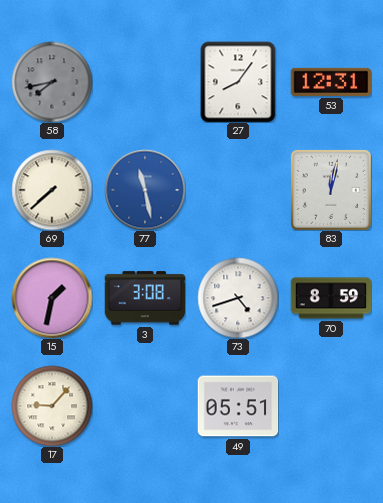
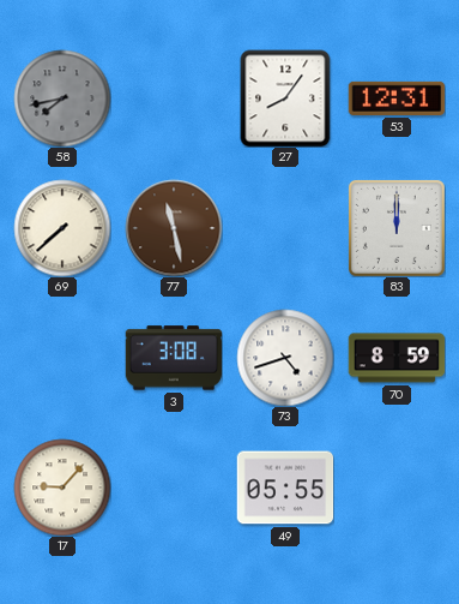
77 dial: blue -> brown (174, 228)
83: 12:02 -> 12:00 (397, 228)
15: 1:32 -> none (52, 298)
49: 05:51 -> 05:55 (285, 488)
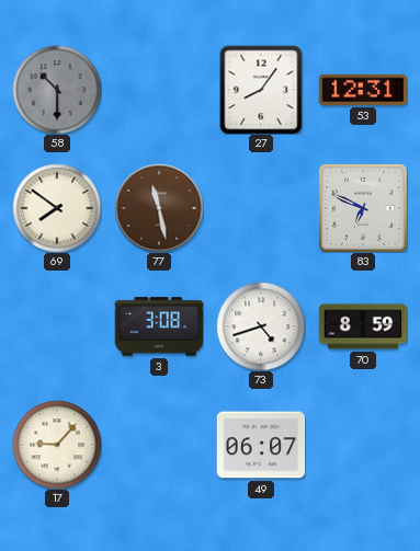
58: 7:43 -> 10:30 (57, 90)
69: 7:38 -> 7:51 (57, 208)
83: 12:00 -> 6:49 (363, 208)
49: 05:55 -> 06:07 (261, 445)
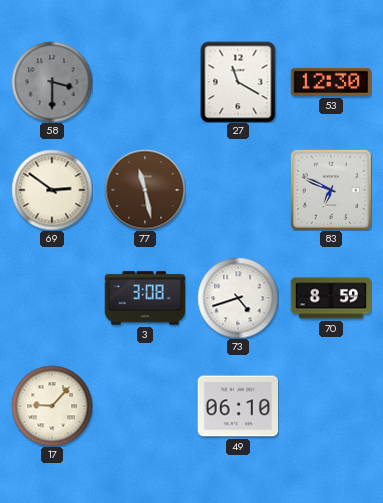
58: 10:30 -> 3:30 (52, 82)
27: 8:06 -> 11:20 (238, 82)
53: 12:31 -> 12:30 (331, 82)
69: 7:51 -> 2:51 (52, 190)
49: 06:07 -> 06:10 (238, 406)
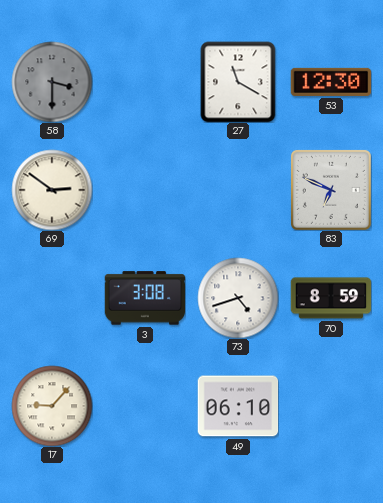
77: 11:28 -> none (145, 190)
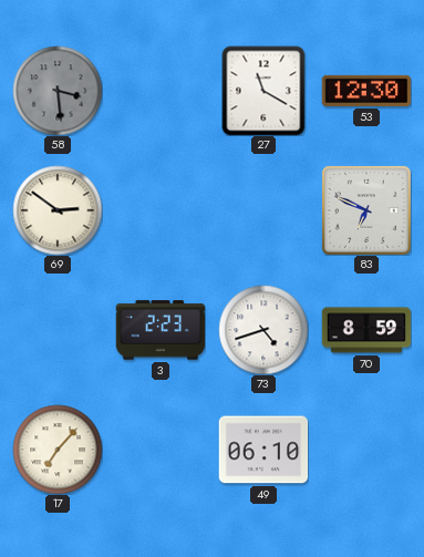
58: 3:30 -> 3:29 (58, 91)
3: 3:08 -> 2:23 (161, 330)
17: 9:07 -> 7:07 (58, 450)
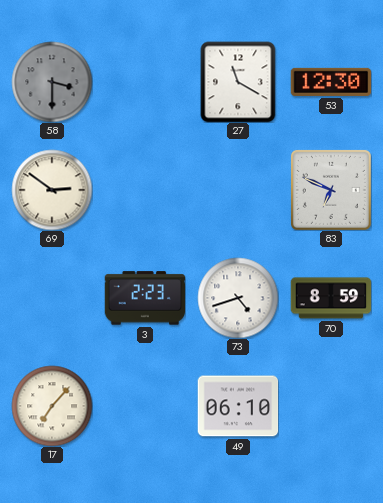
58: 3:29 -> 3:30 (52, 82)
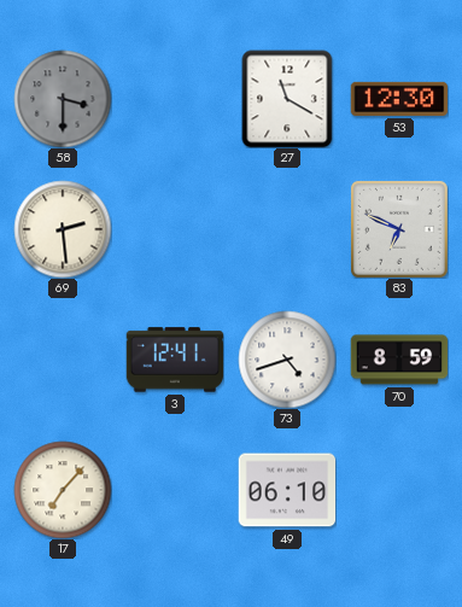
69: 2:51 -> 2:29 (63, 229)
3: 2:23 -> 12:41 (175, 360)
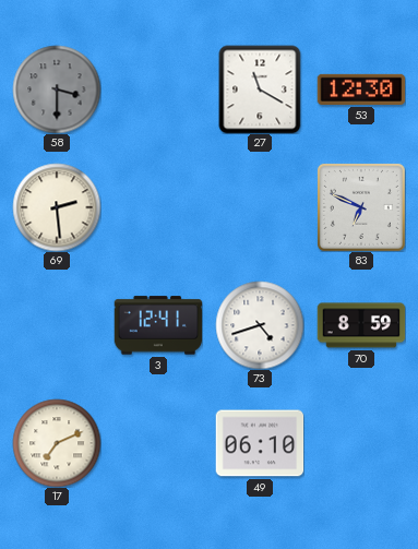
17: 7:07 -> 7:11 (57, 443)
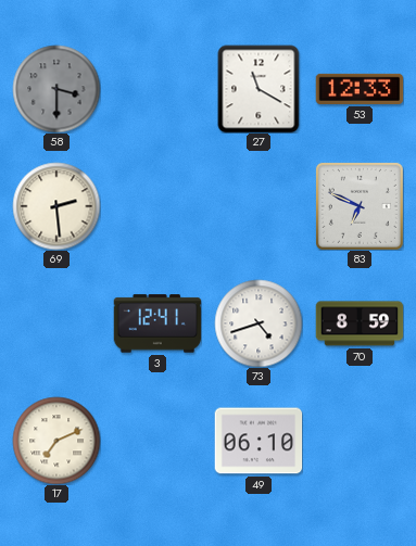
53: 12:30 -> 12:33 (360, 89)
